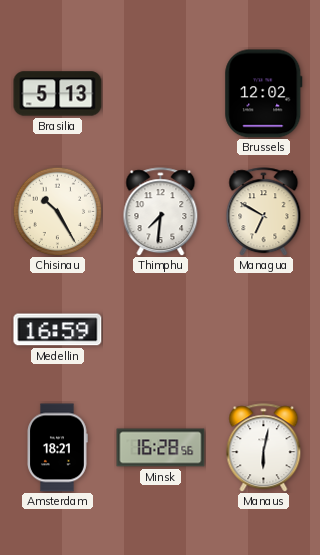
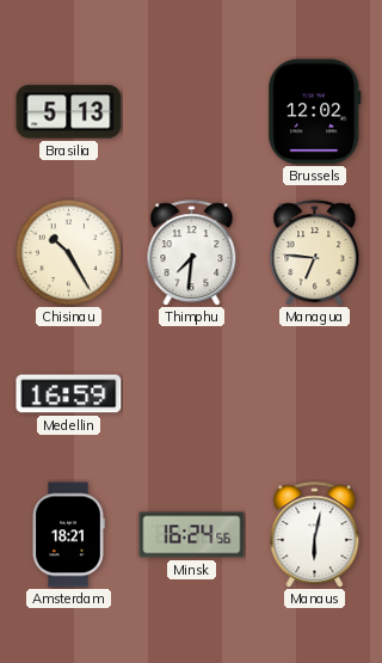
Managua: 6:50 -> 6:46 (315, 253)
Minsk: 16:28 -> 16:24 (192, 535)
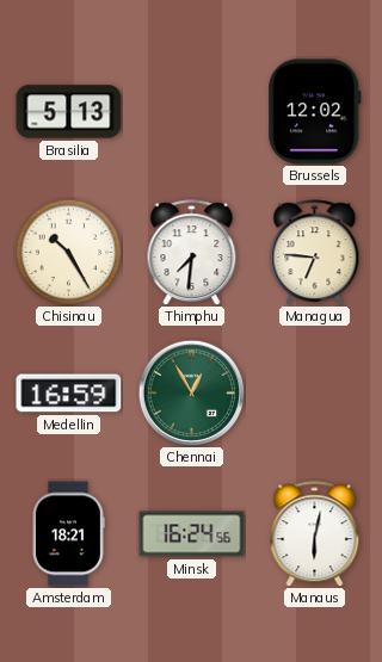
Chennai: none -> 12:55 (191, 392)
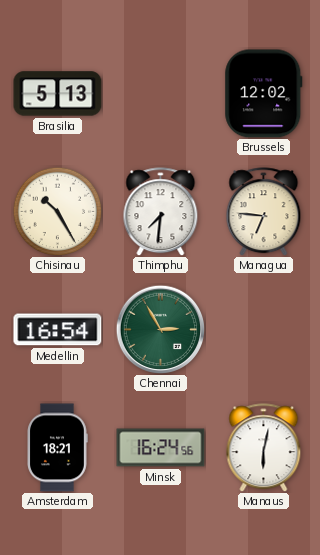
Medellin: 16:59 -> 16:54 (58, 330)
Chennai: 12:55 -> 2:55 (160, 329)
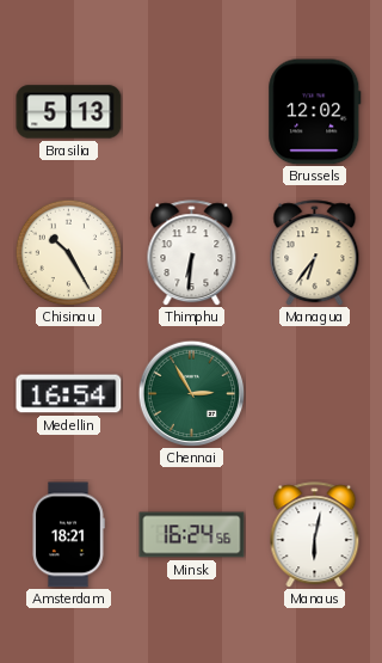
Thimphu: 7:31 -> 6:31 (192, 253)
Managua: 6:46 -> 6:36 (315, 253)
